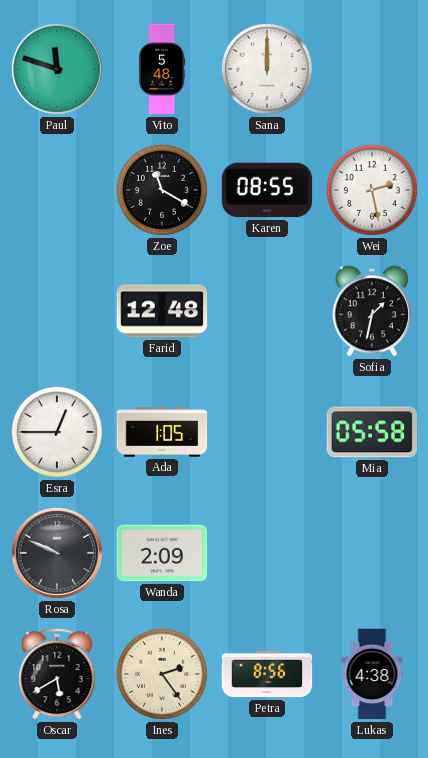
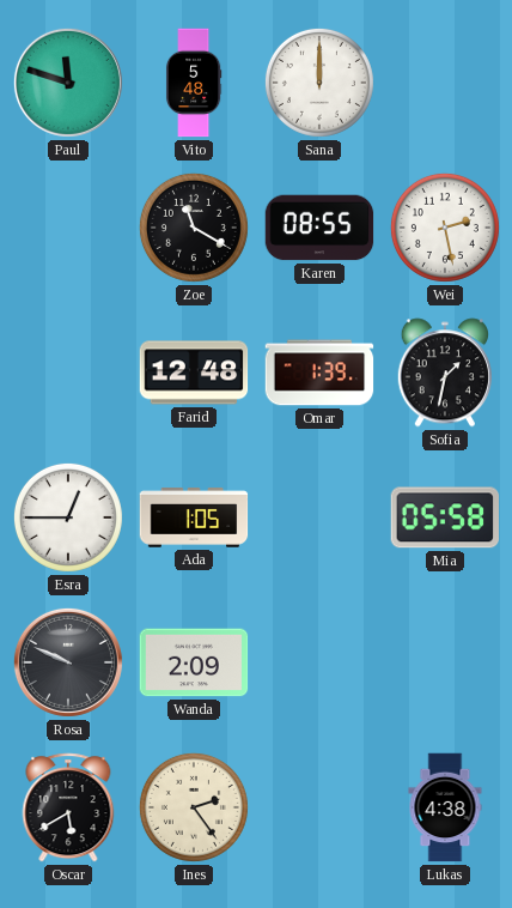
Omar: none -> 1:39 (319, 373)
Petra: 8:56 -> none (267, 674)
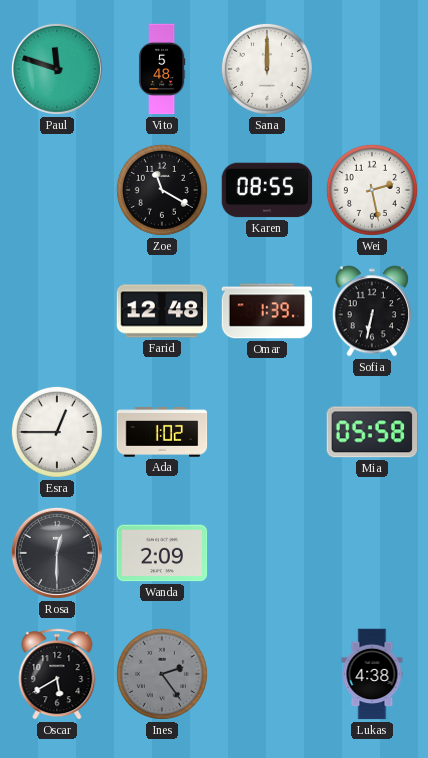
Sofia: 1:32 -> 6:32 (372, 311)
Ada: 1:05 -> 1:02 (162, 432)
Rosa: 9:49 -> 12:30 (57, 553)
Ines dial: cream -> grey (162, 674)
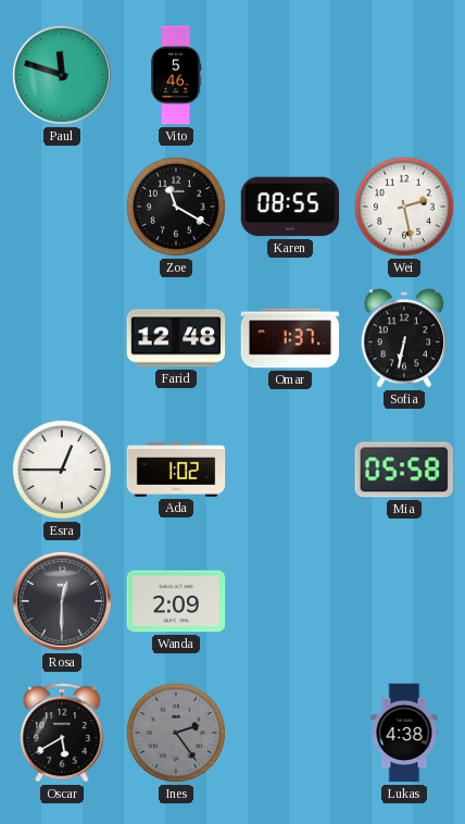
Vito: 5:48 -> 5:46 (176, 75)
Sana: 12:00 -> none (267, 69)
Omar: 1:39 -> 1:37 (290, 338)
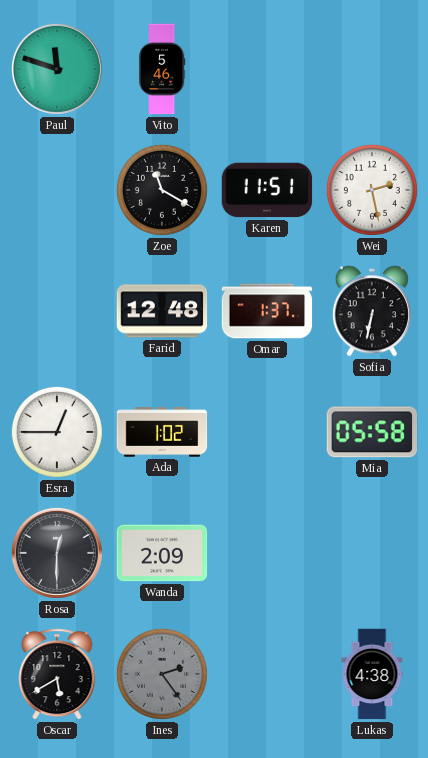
Karen: 08:55 -> 11:51 (267, 190)
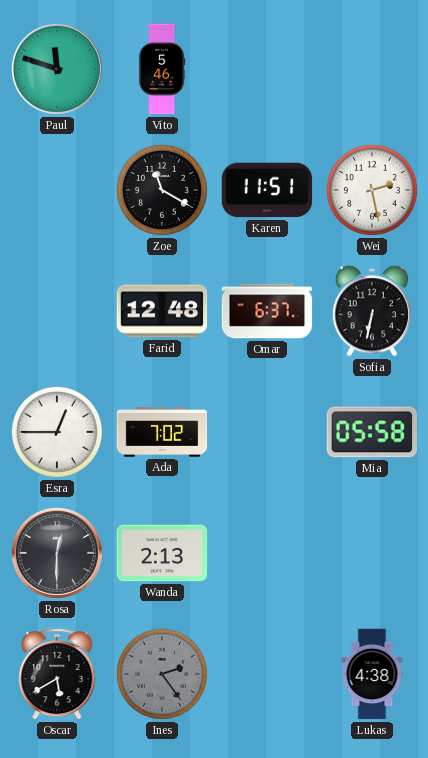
Omar: 1:37 -> 6:37 (267, 311)
Ada: 1:02 -> 7:02 (162, 432)
Wanda: 2:09 -> 2:13 (162, 553)
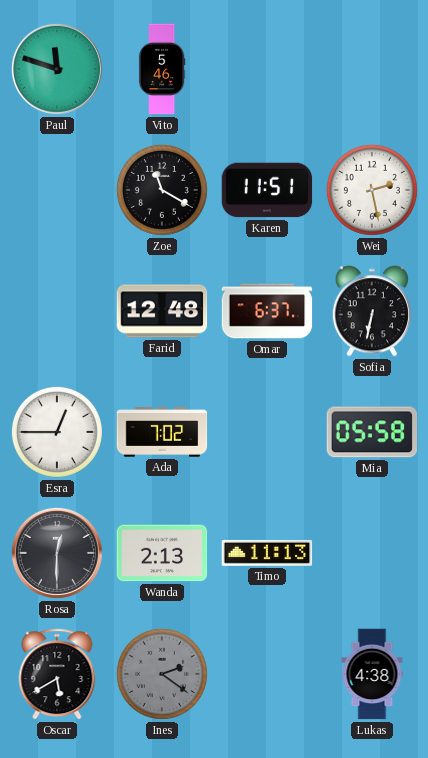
Timo: none -> 11:13 (267, 553)
Ines: 2:24 -> 2:21 (162, 674)
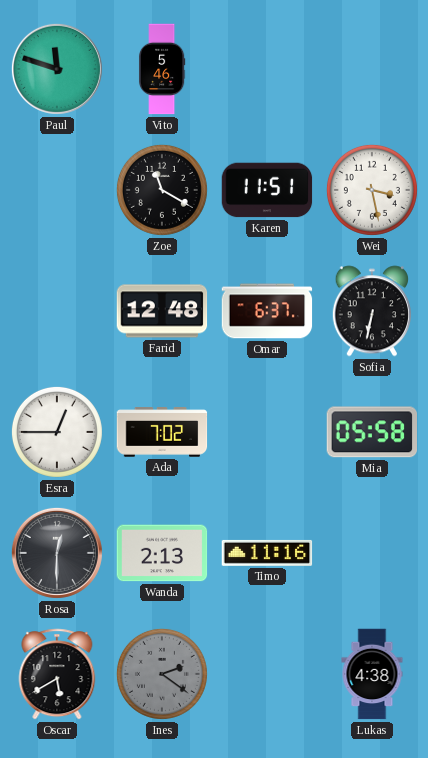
Wei: 2:28 -> 3:28 (372, 190)
Timo: 11:13 -> 11:16 (267, 553)
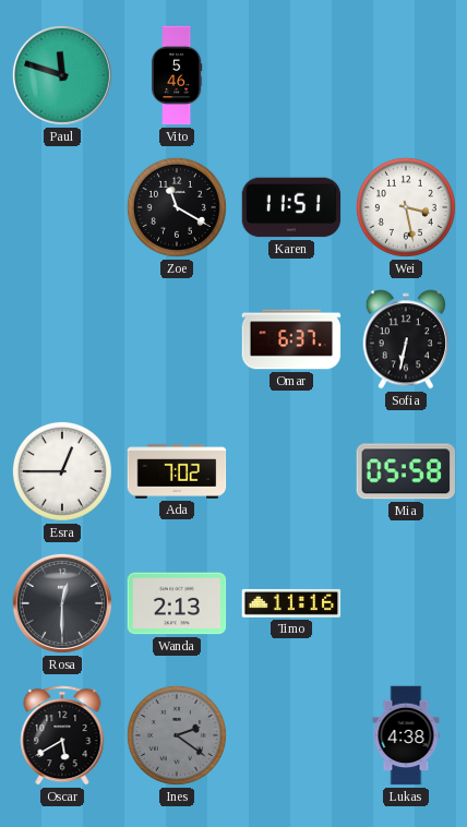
Farid: 12:48 -> none (162, 311)
